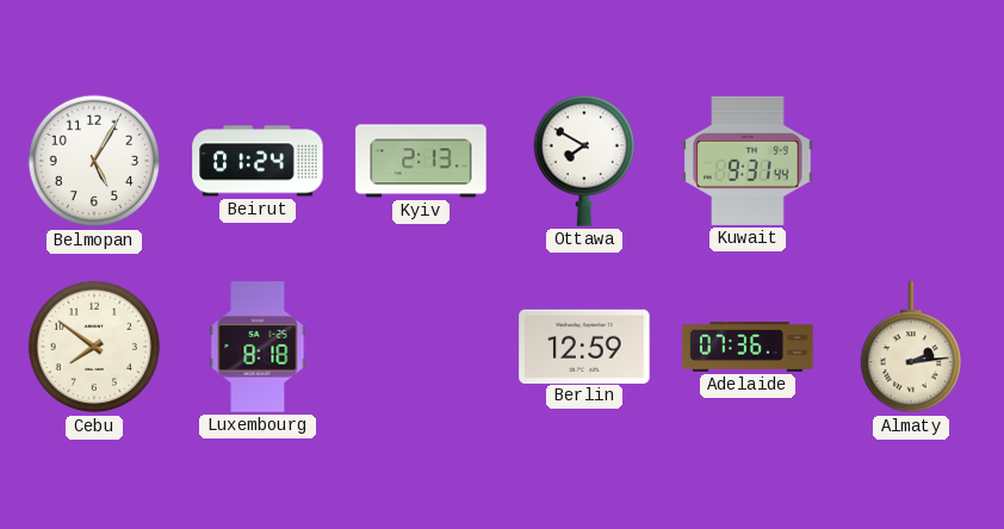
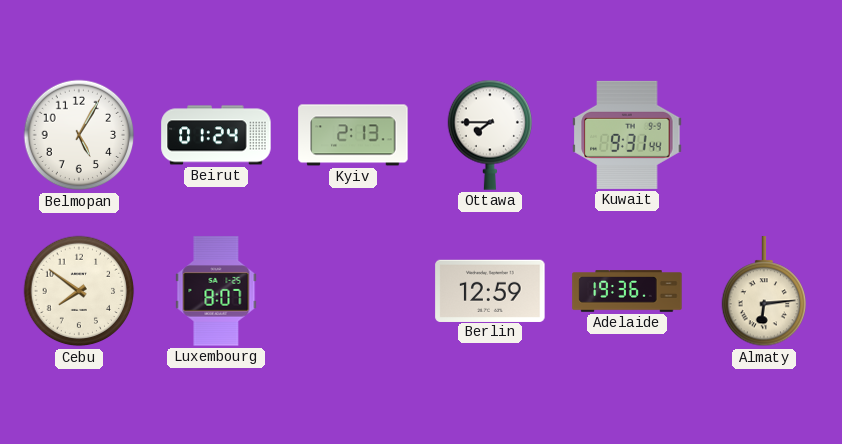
Ottawa: 7:50 -> 7:45 (489, 135)
Luxembourg: 8:18 -> 8:07 (216, 291)
Adelaide: 07:36 -> 19:36 (627, 291)
Almaty: 2:14 -> 6:14 (763, 292)
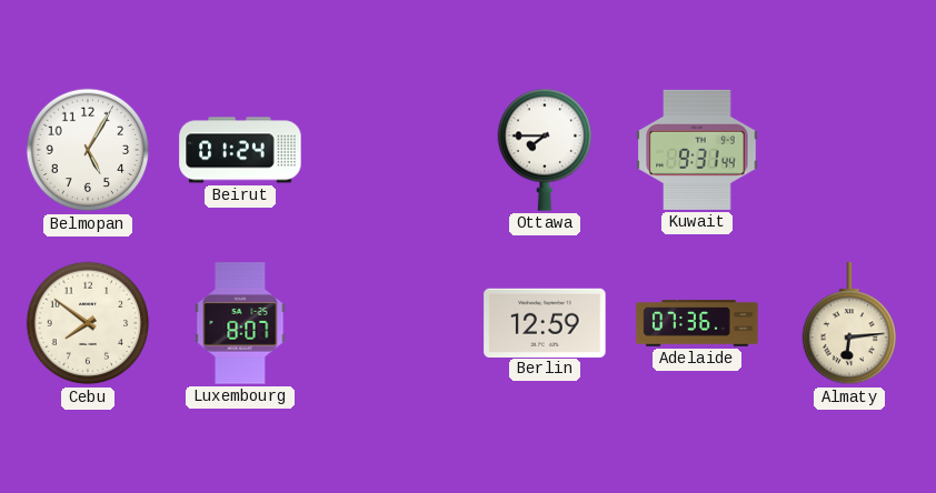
Kyiv: 2:13 -> none (353, 135)
Adelaide: 19:36 -> 07:36 (697, 323)
